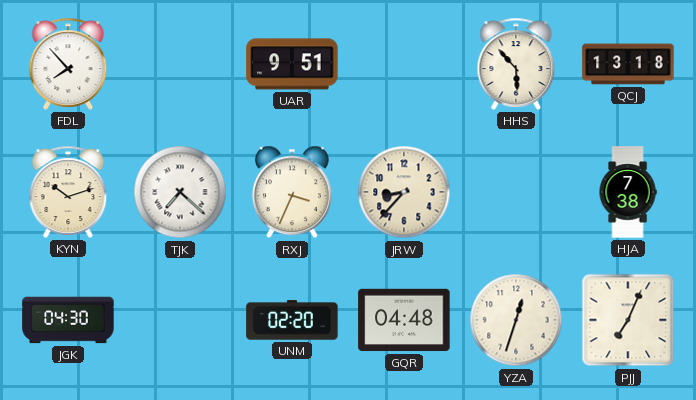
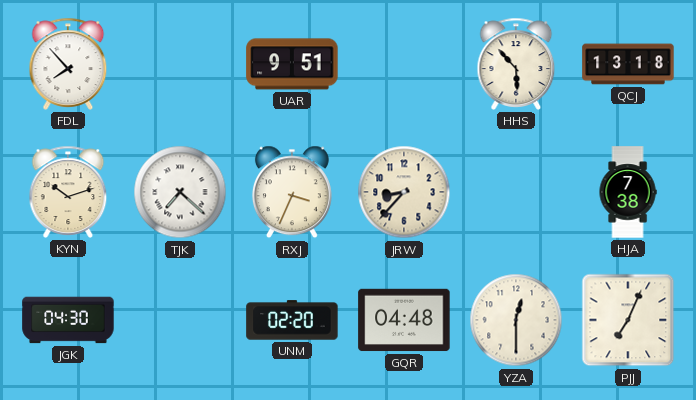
YZA: 12:33 -> 12:30 (516, 320)
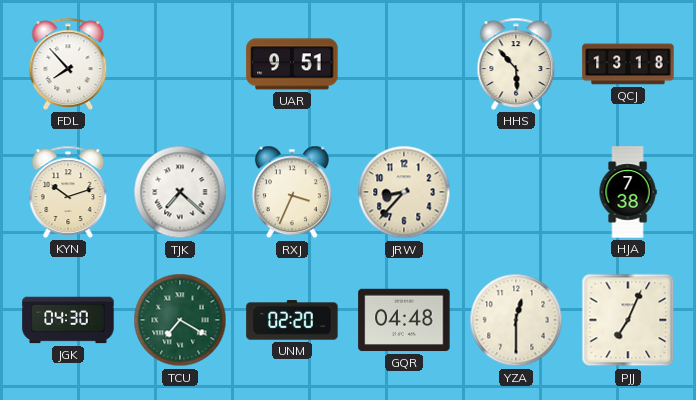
TCU: none -> 7:20 (180, 320)
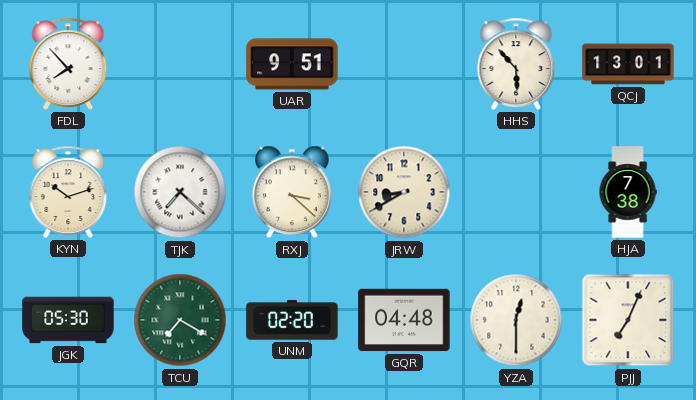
QCJ: 13:18 -> 13:01 (628, 64)
RXJ: 3:34 -> 3:22 (292, 192)
JRW: 8:37 -> 8:40 (404, 192)
JGK: 04:30 -> 05:30 (68, 320)
